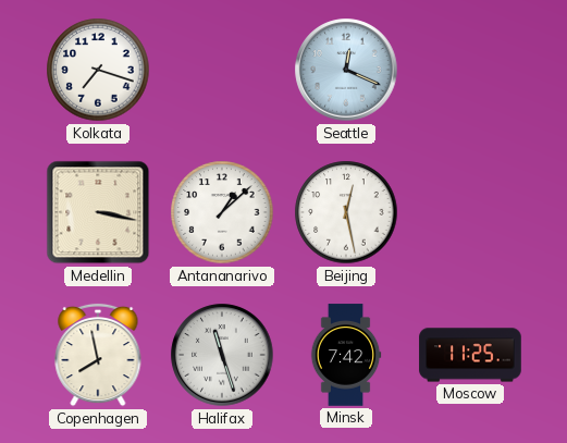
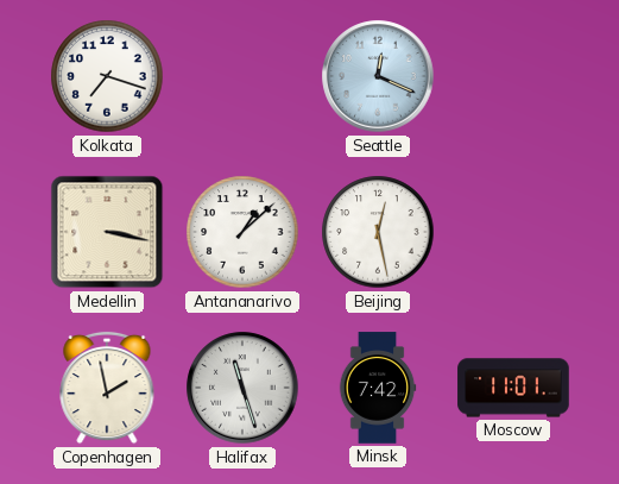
Copenhagen: 7:58 -> 1:58 (107, 388)
Moscow: 11:25 -> 11:01 (513, 388)
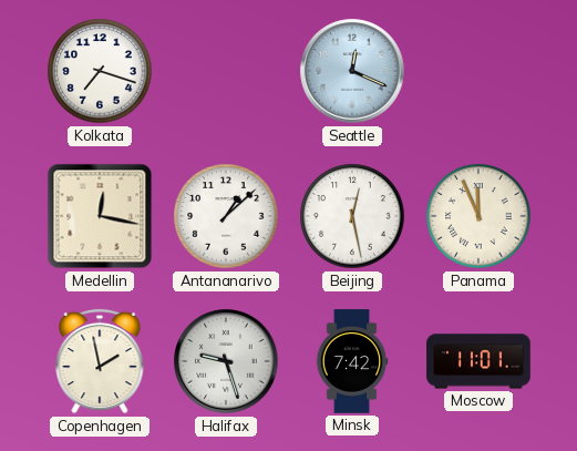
Medellin: 3:17 -> 12:17 (100, 216)
Panama: none -> 11:56 (478, 216)
Halifax: 11:27 -> 9:27 (226, 361)
